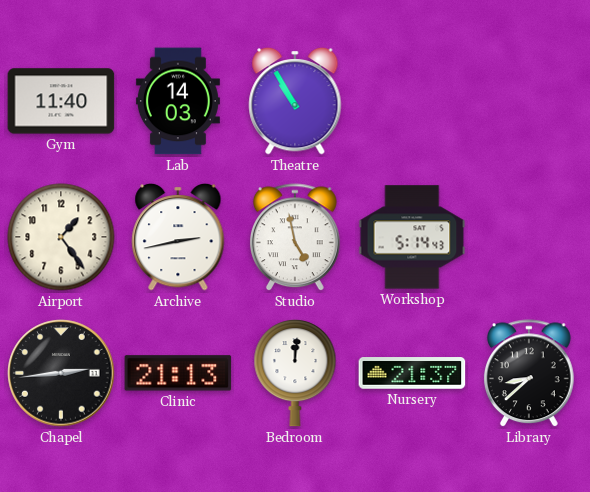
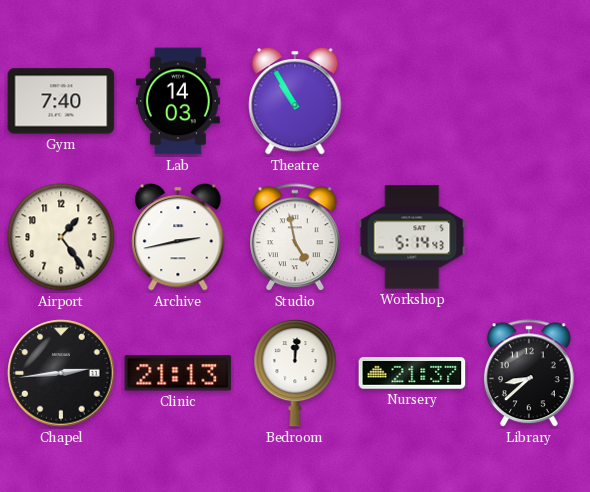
Gym: 11:40 -> 7:40 (61, 101)
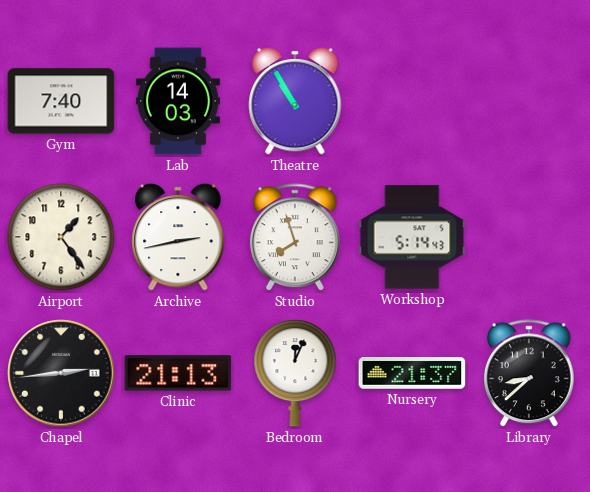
Studio: 4:58 -> 7:57 (295, 238)
Bedroom: 12:01 -> 12:04 (295, 374)
